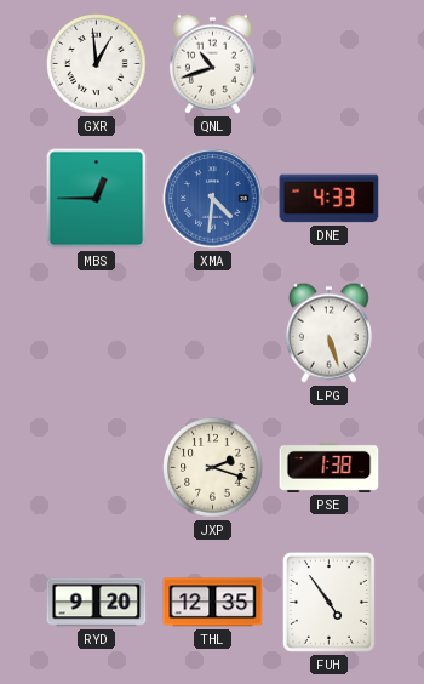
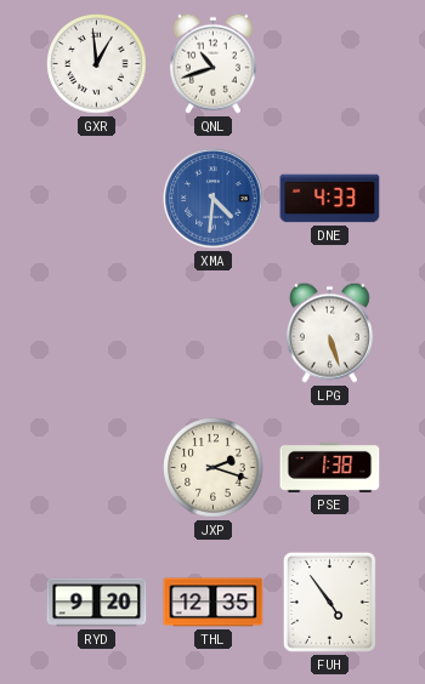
MBS: 12:45 -> none (97, 199)
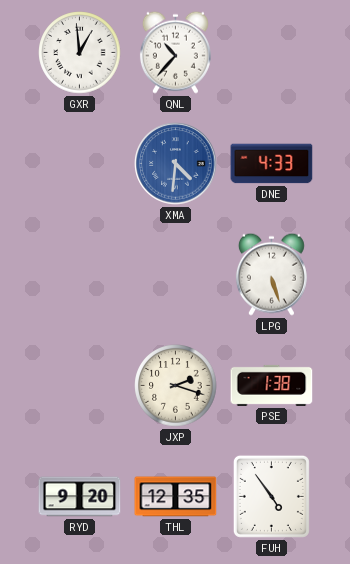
QNL: 10:42 -> 10:37 (175, 52)
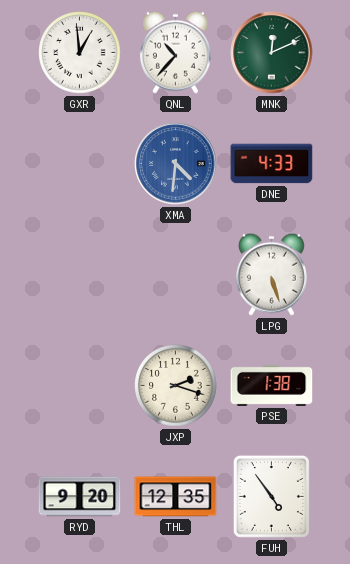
MNK: none -> 12:11 (272, 53)
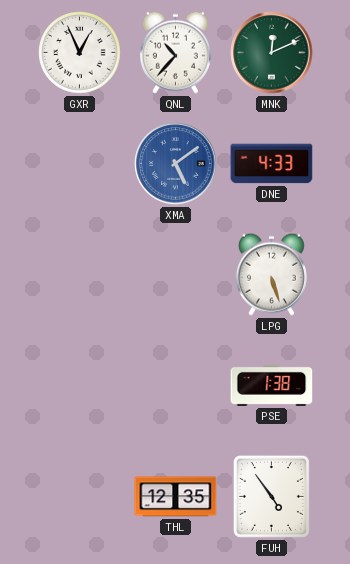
GXR: 12:59 -> 12:56 (80, 53)
XMA: 4:31 -> 5:09 (176, 164)
JXP: 2:18 -> none (176, 386)
RYD: 9:20 -> none (80, 497)
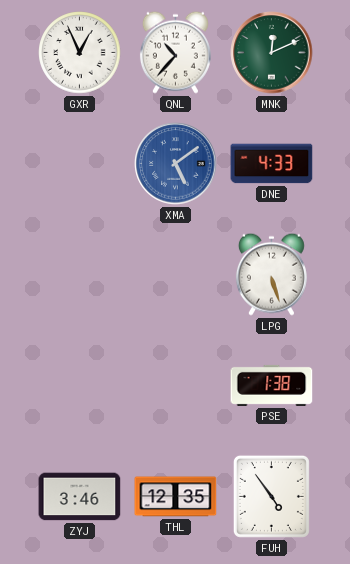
ZYJ: none -> 3:46 (80, 497)
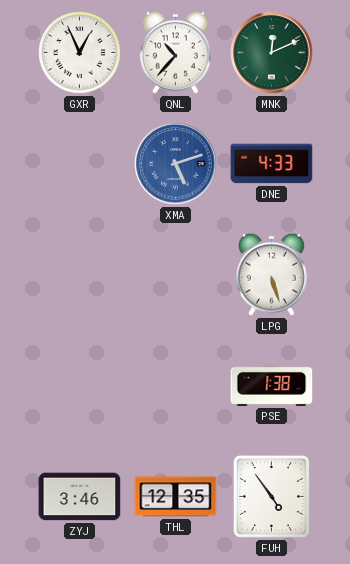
XMA: 5:09 -> 5:12 (176, 164)
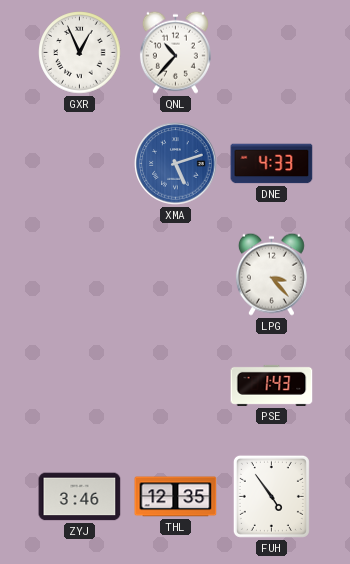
MNK: 12:11 -> none (272, 53)
LPG: 5:27 -> 3:23 (271, 274)
PSE: 1:38 -> 1:43 (272, 385)
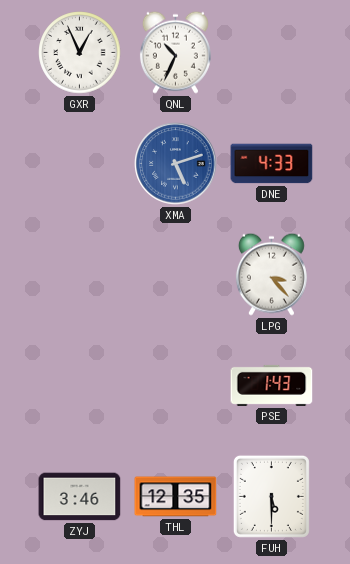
QNL: 10:37 -> 10:34 (175, 52)
FUH: 4:54 -> 5:30 (271, 496)
